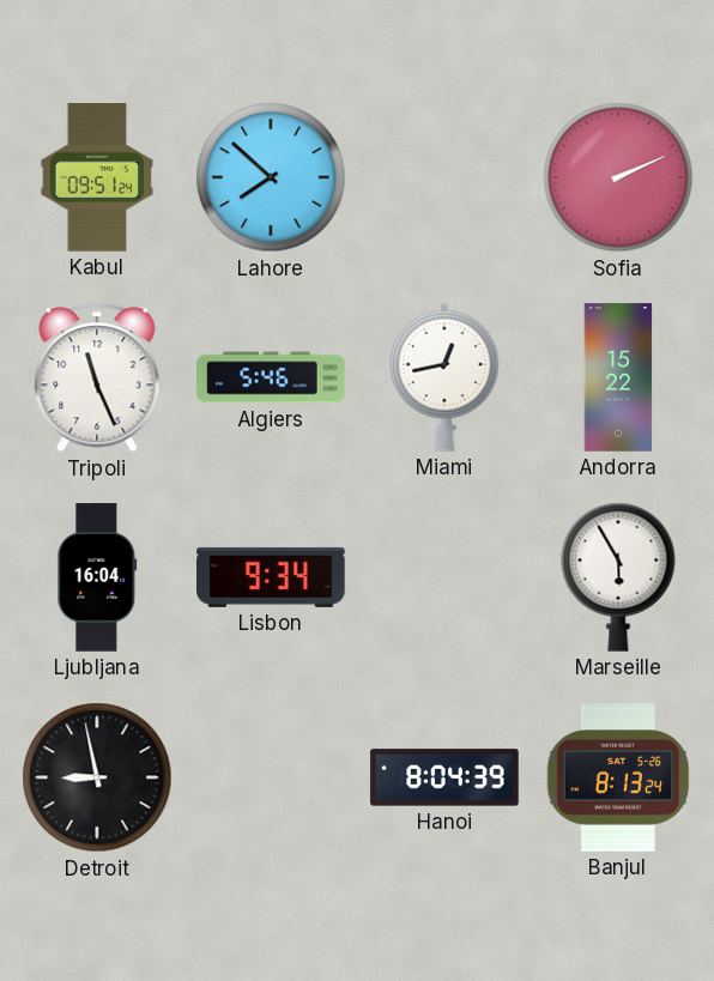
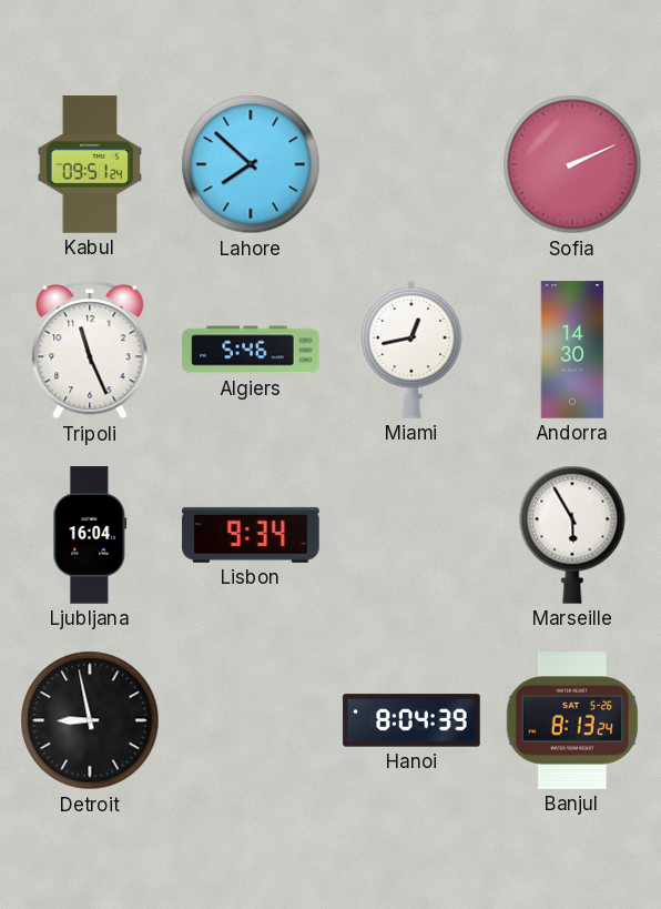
Andorra: 15:22 -> 14:30 (572, 350)
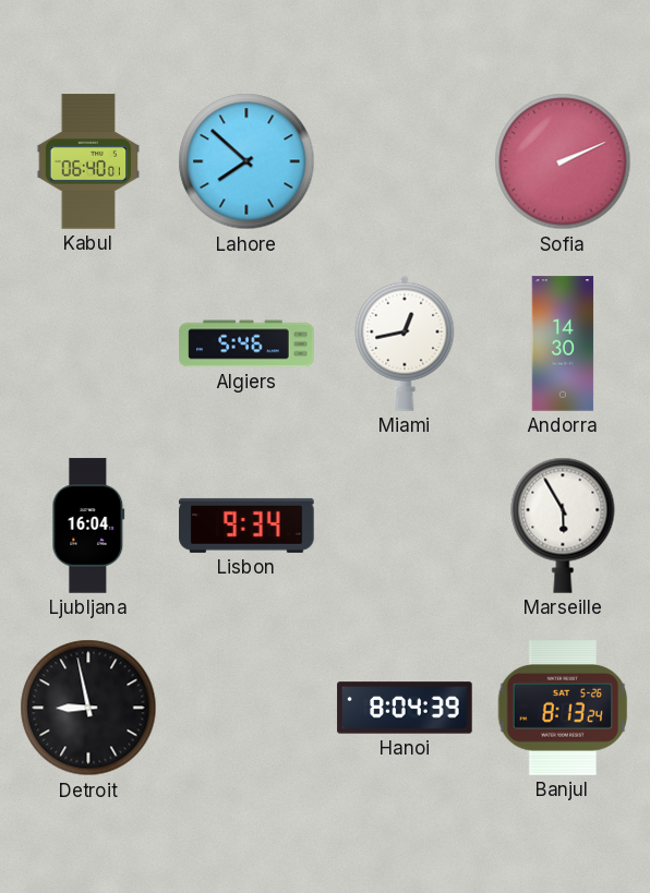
Kabul: 09:51 -> 06:40 (88, 161)
Tripoli: 11:26 -> none (90, 350)
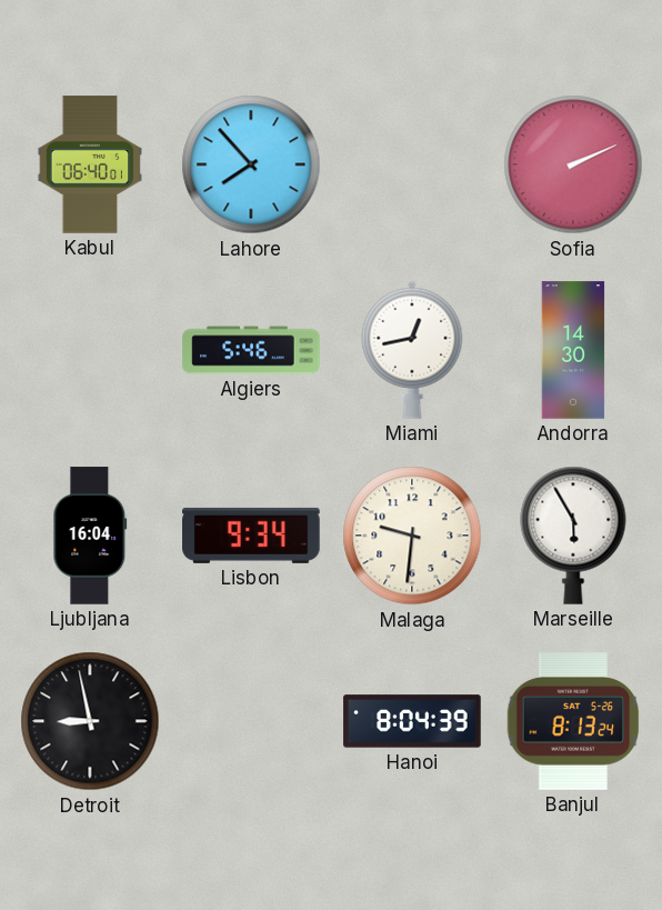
Lahore: 7:52 -> 7:53 (251, 164)
Malaga: none -> 9:31 (412, 536)
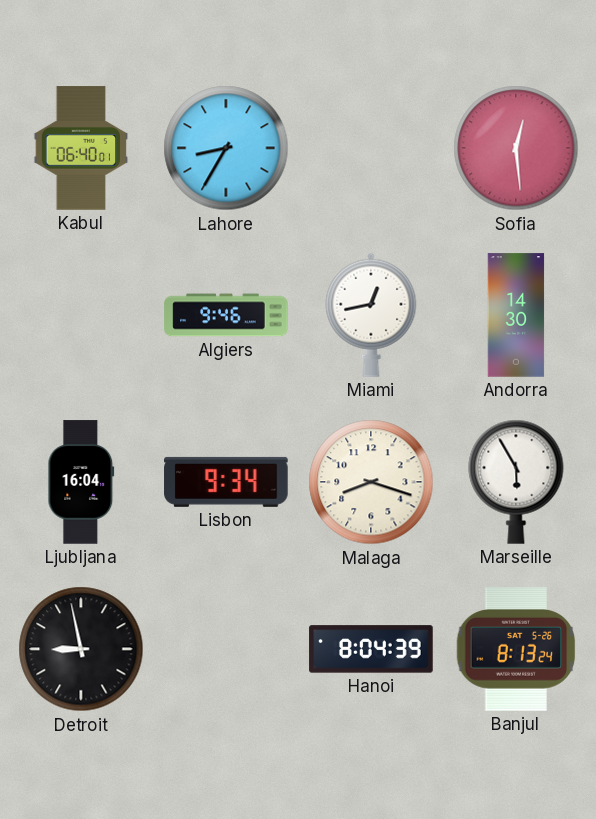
Lahore: 7:53 -> 8:35 (226, 148)
Sofia: 2:11 -> 12:29 (516, 148)
Algiers: 5:46 -> 9:46 (226, 315)
Malaga: 9:31 -> 8:18 (371, 482)
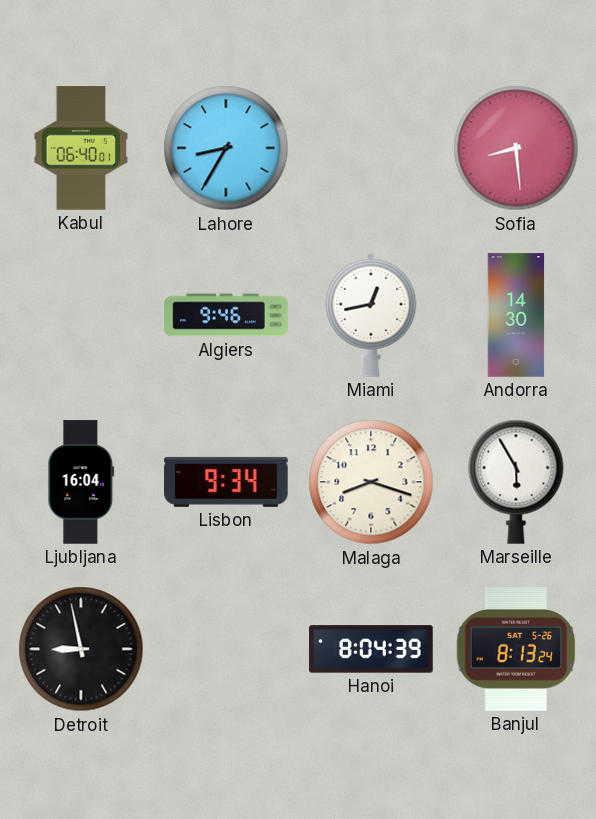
Sofia: 12:29 -> 8:29 (516, 148)
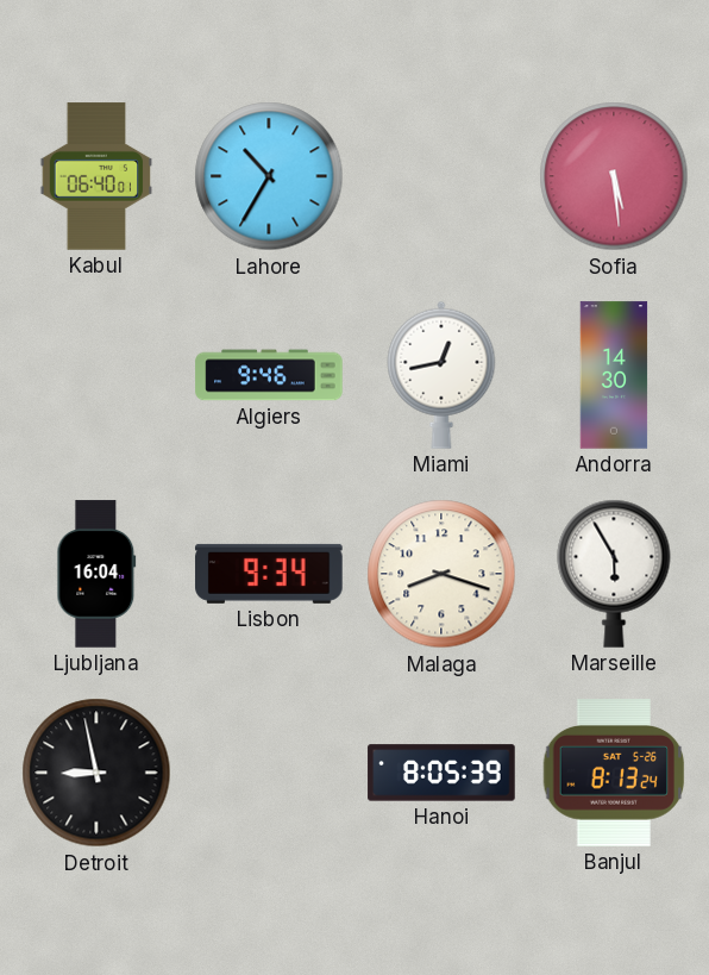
Lahore: 8:35 -> 10:35 (269, 176)
Sofia: 8:29 -> 5:29 (614, 176)
Hanoi: 8:04 -> 8:05 (441, 773)
